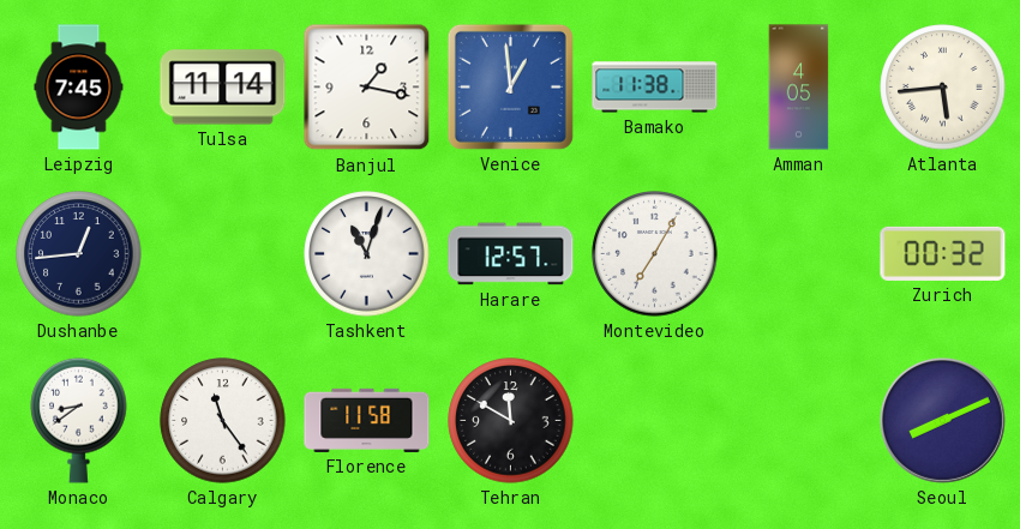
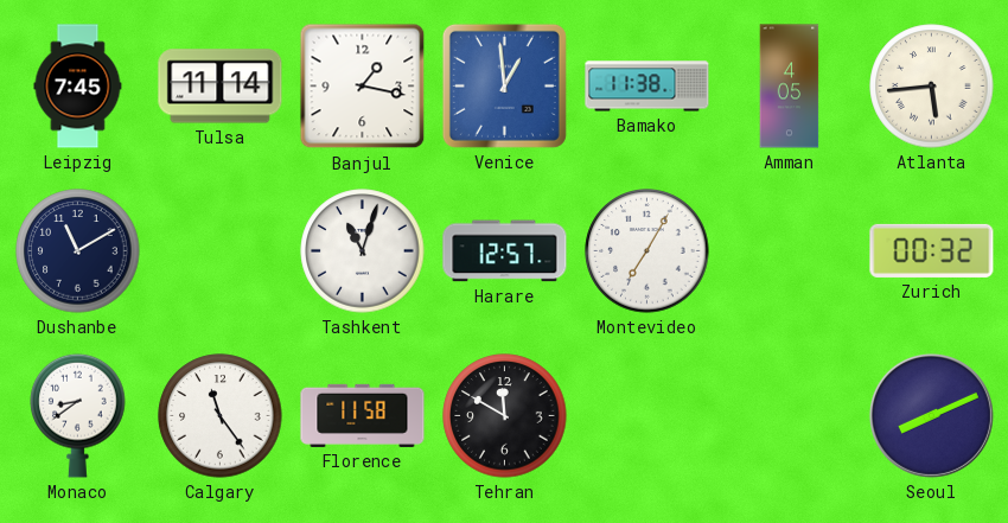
Dushanbe: 12:44 -> 11:10 (78, 251)
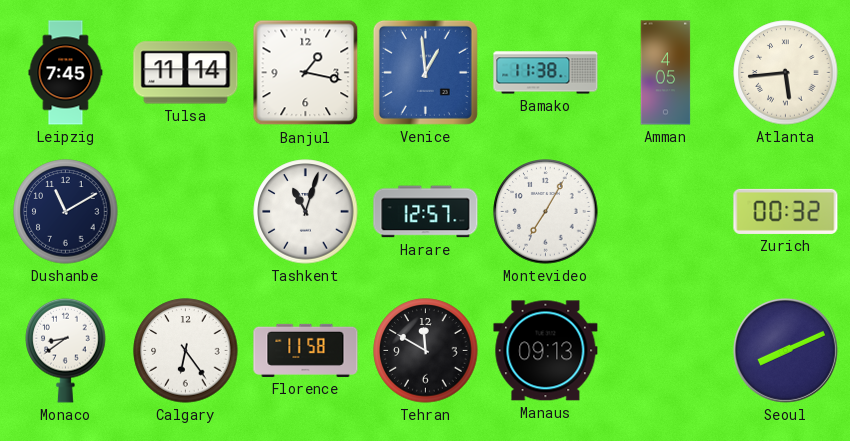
Calgary: 11:24 -> 6:24 (186, 351)
Manaus: none -> 09:13 (546, 351)
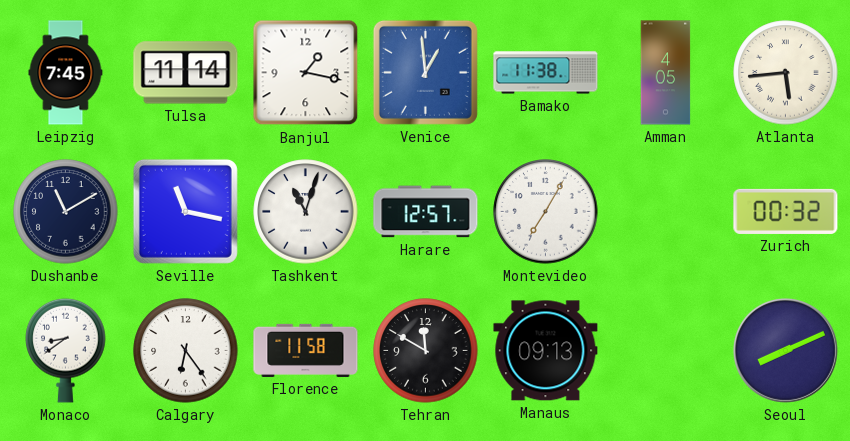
Seville: none -> 11:17 (185, 211)
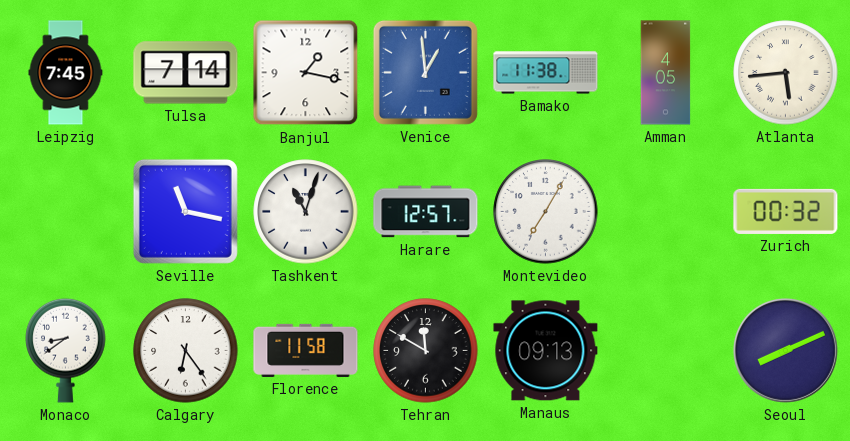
Tulsa: 11:14 -> 7:14 (186, 73)
Dushanbe: 11:10 -> none (66, 212)
